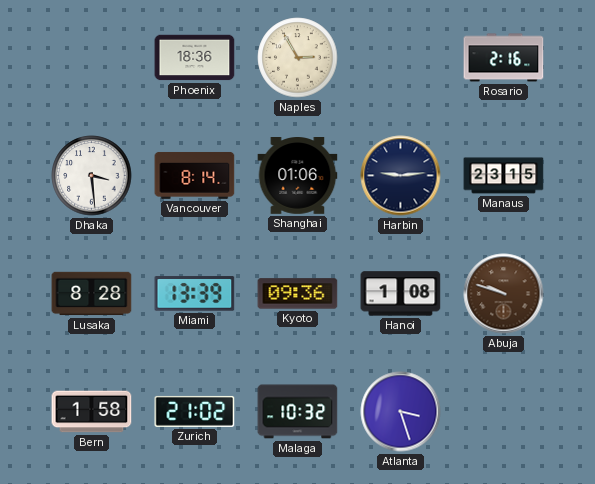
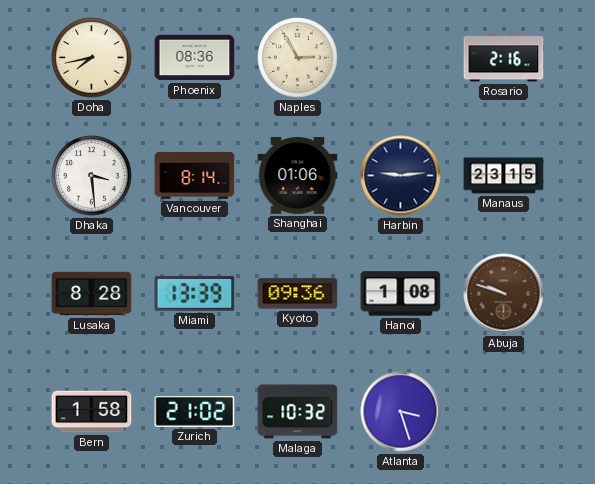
Doha: none -> 7:43 (92, 58)
Phoenix: 18:36 -> 08:36 (195, 58)
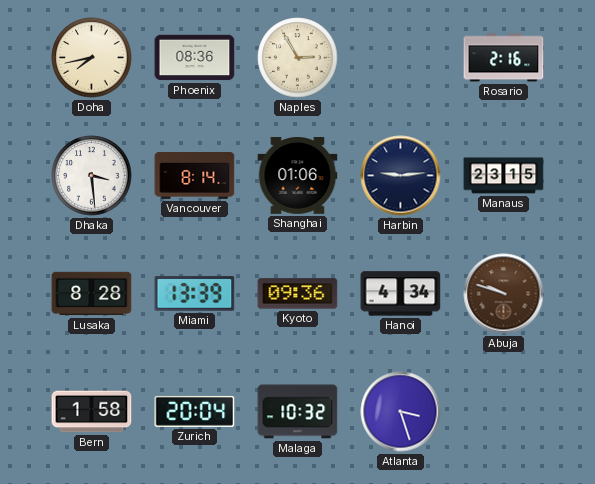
Hanoi: 1:08 -> 4:34 (401, 294)
Zurich: 21:02 -> 20:04 (195, 411)
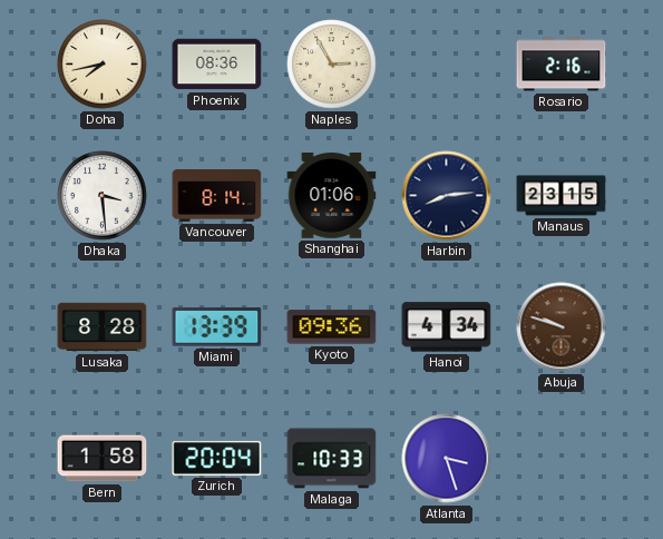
Harbin: 9:14 -> 8:14 (447, 196)
Malaga: 10:32 -> 10:33 (332, 459)
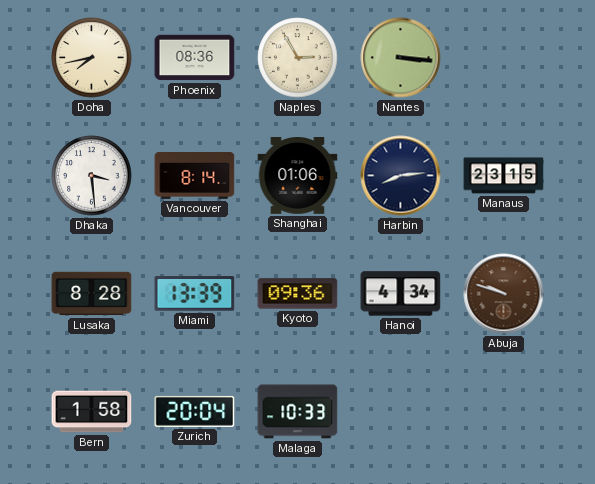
Nantes: none -> 3:16 (401, 58)
Rosario: 2:16 -> none (562, 65)
Atlanta: 3:27 -> none (447, 459)
